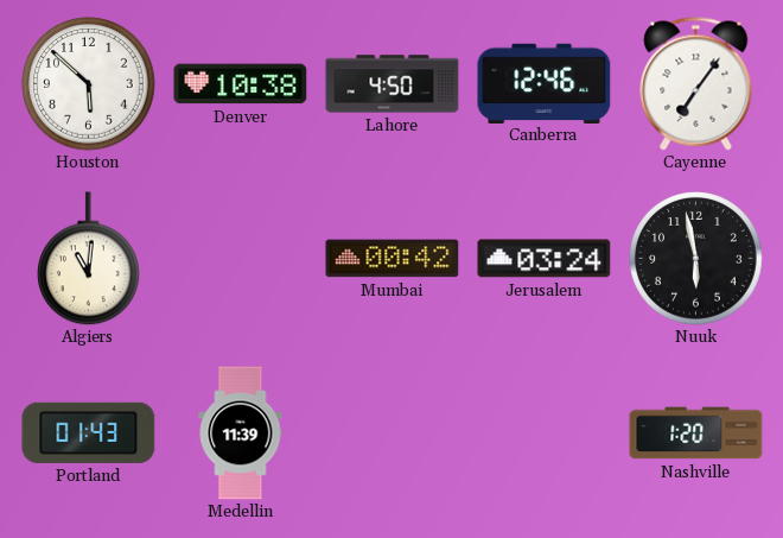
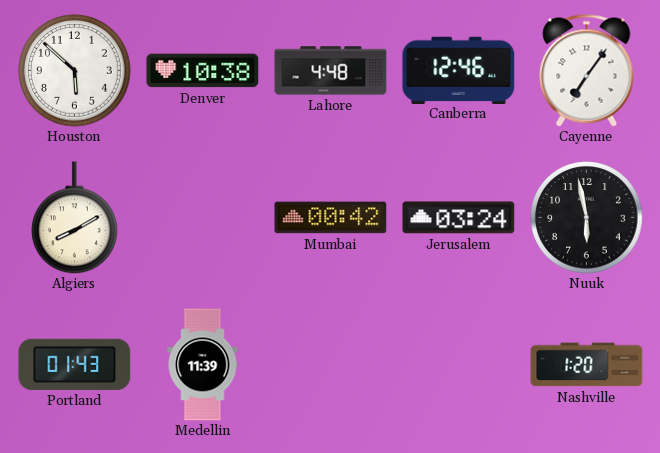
Lahore: 4:50 -> 4:48 (331, 71)
Algiers: 11:01 -> 8:10 (75, 218)
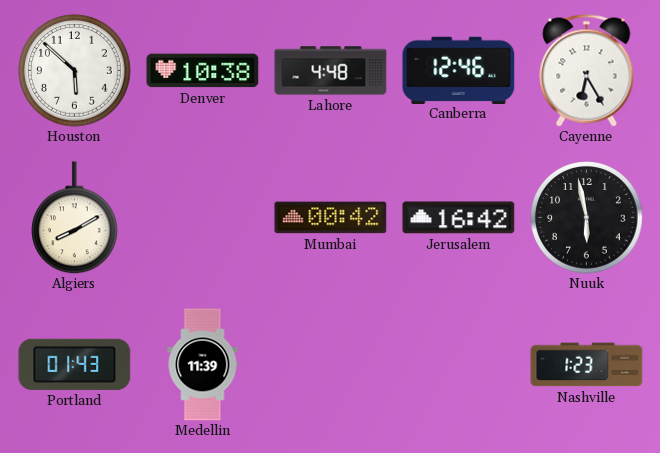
Cayenne: 7:06 -> 6:25 (587, 71)
Jerusalem: 03:24 -> 16:42 (459, 218)
Nashville: 1:20 -> 1:23 (587, 365)
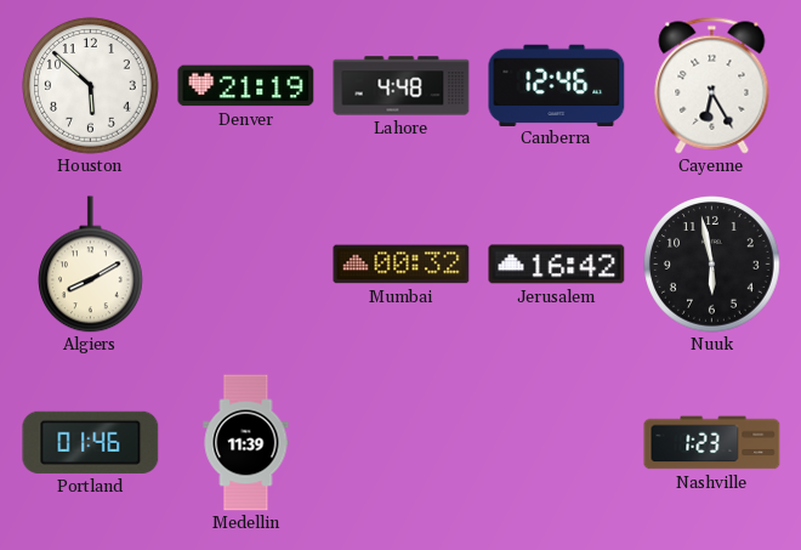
Denver: 10:38 -> 21:19 (246, 86)
Mumbai: 00:42 -> 00:32 (402, 265)
Portland: 01:43 -> 01:46 (91, 442)
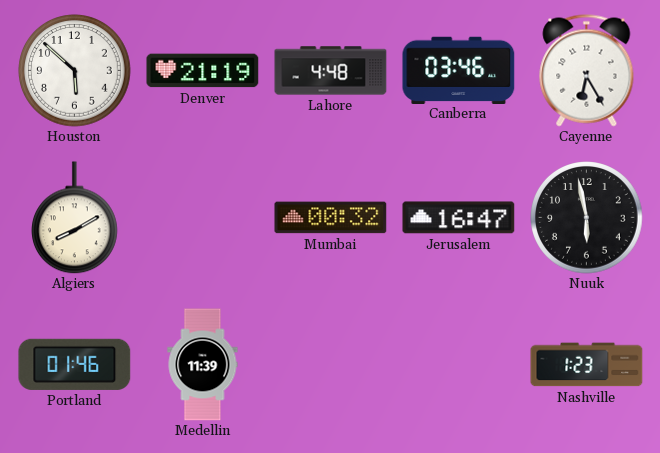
Canberra: 12:46 -> 03:46 (459, 70)
Jerusalem: 16:42 -> 16:47 (459, 218)
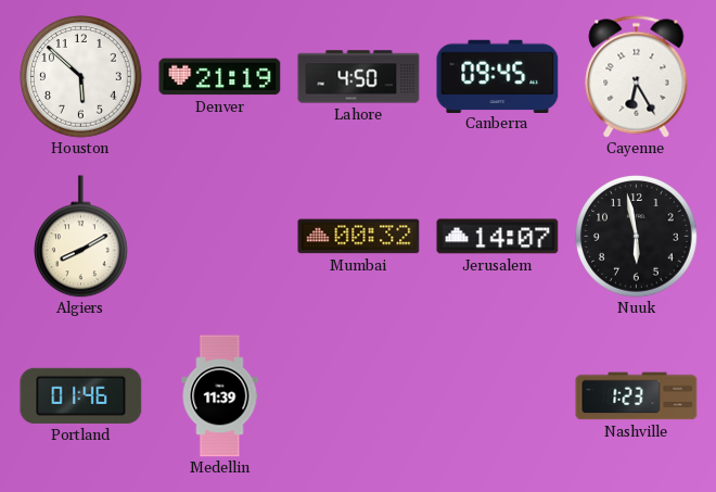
Lahore: 4:48 -> 4:50 (359, 77)
Canberra: 03:46 -> 09:45 (498, 76)
Jerusalem: 16:47 -> 14:07 (498, 237)
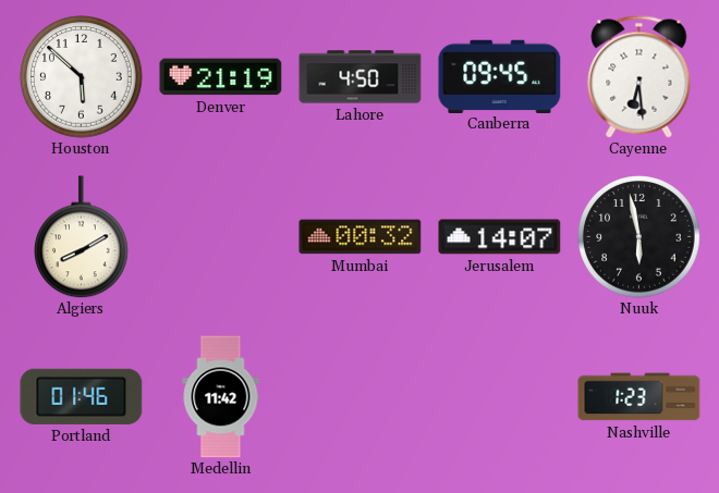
Cayenne: 6:25 -> 6:29 (639, 77)
Medellin: 11:39 -> 11:42 (221, 397)
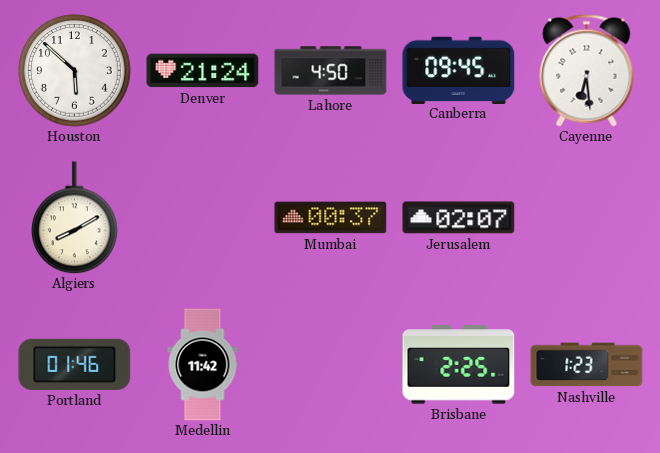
Denver: 21:19 -> 21:24 (203, 71)
Mumbai: 00:32 -> 00:37 (331, 218)
Jerusalem: 14:07 -> 02:07 (459, 218)
Nuuk: 5:58 -> none (639, 237)
Brisbane: none -> 2:25 (459, 365)
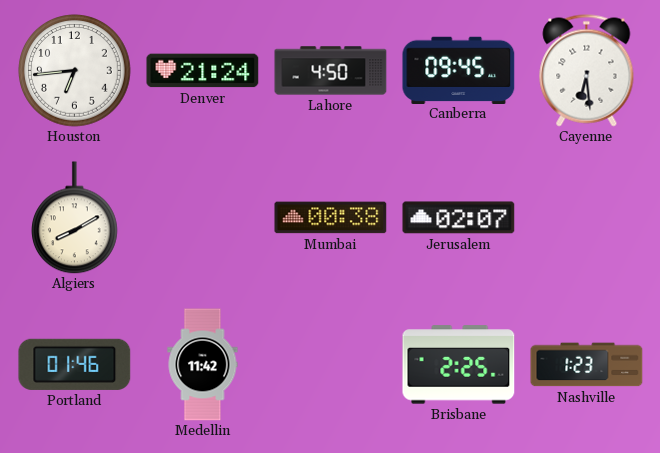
Houston: 5:52 -> 6:44 (75, 71)
Mumbai: 00:37 -> 00:38 (331, 218)
